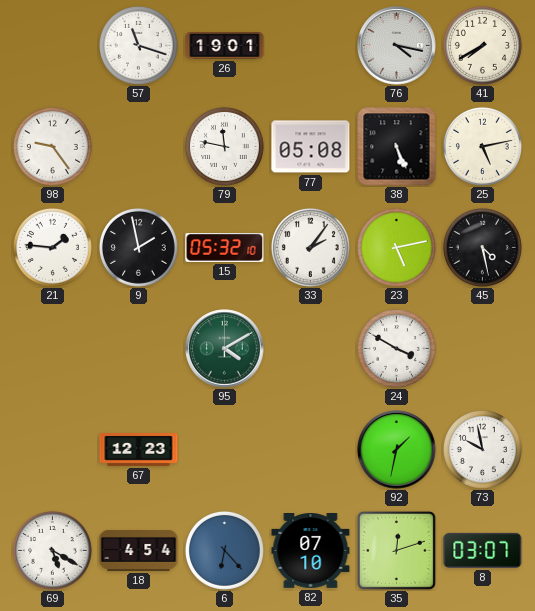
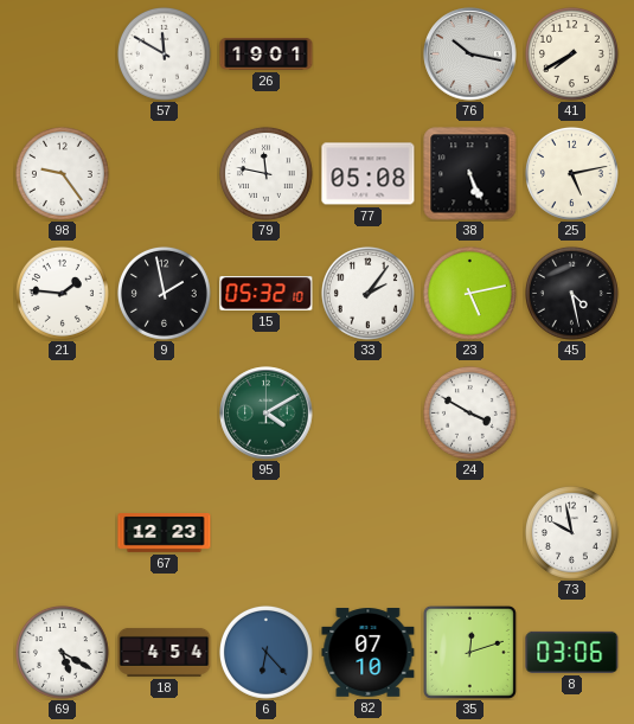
57: 11:18 -> 11:50 (164, 53)
76: 4:17 -> 10:17 (470, 55)
92: 1:32 -> none (397, 450)
8: 03:07 -> 03:06 (572, 652)
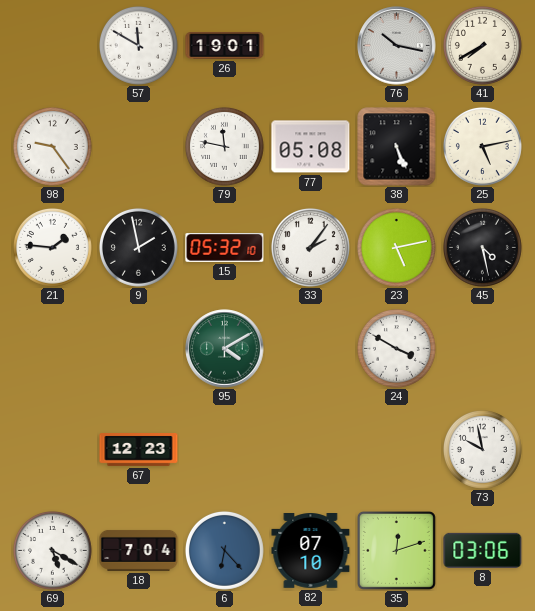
18: 4:54 -> 7:04 (139, 550)
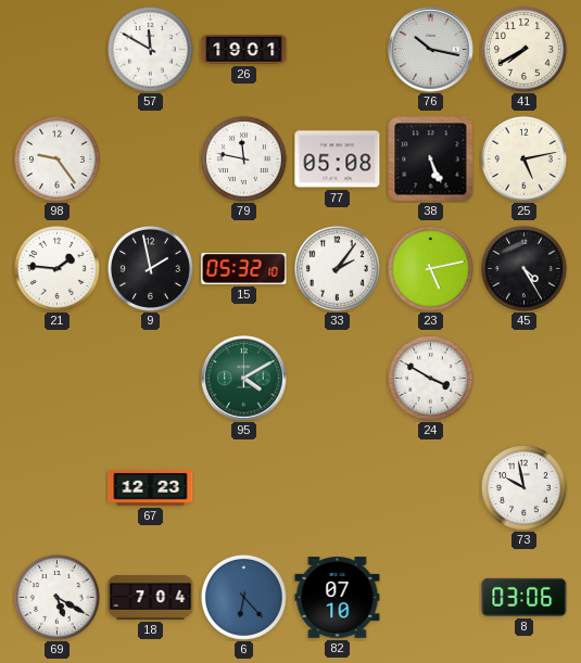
45: 4:28 -> 4:25 (523, 268)
35: 12:12 -> none (396, 550)
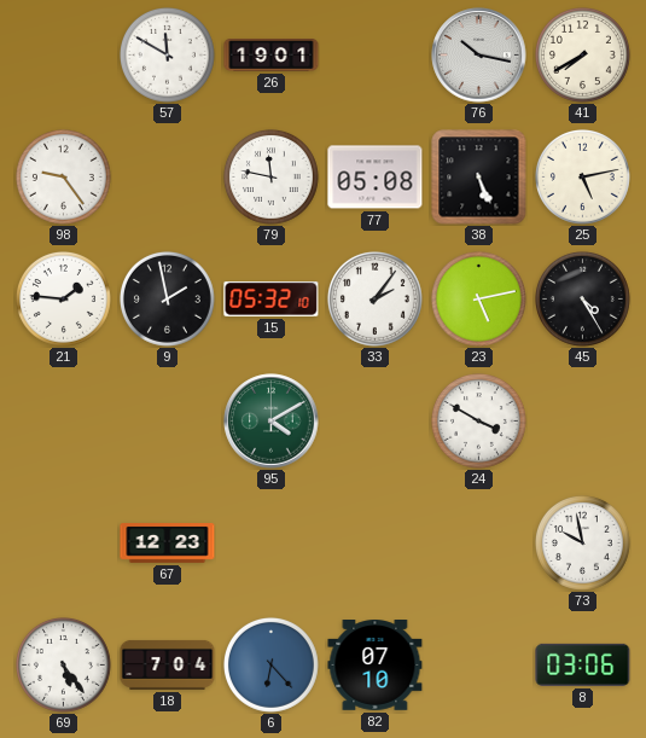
69: 5:20 -> 5:24 (63, 664)
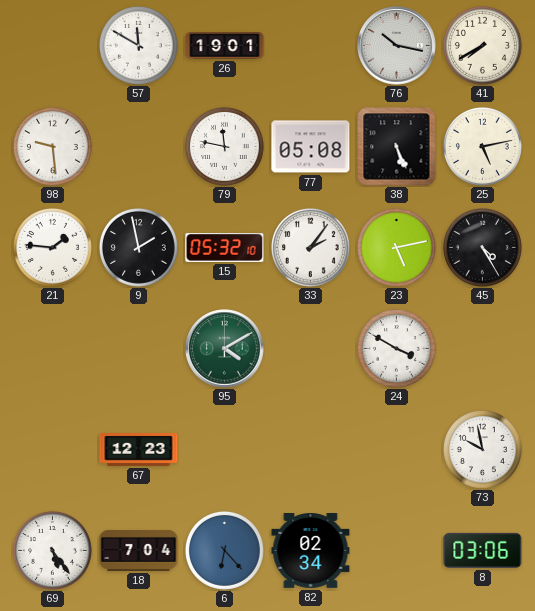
98: 9:24 -> 9:29 (52, 146)
82: 07:10 -> 02:34 (311, 551)
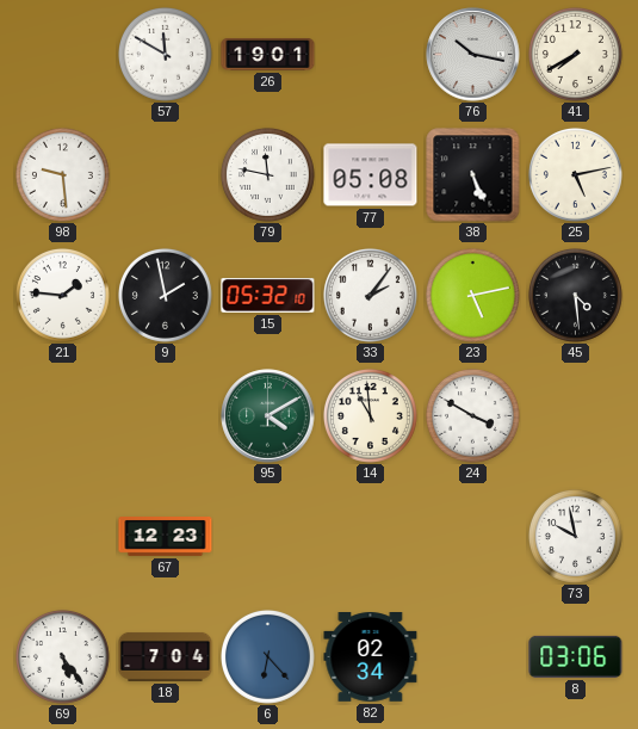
45: 4:25 -> 4:29 (575, 295)
14: none -> 10:59 (370, 415)
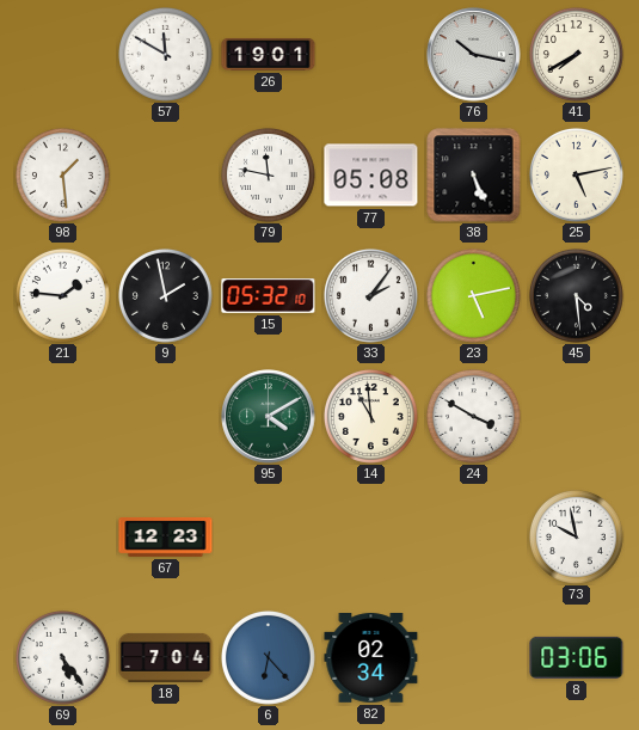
98: 9:29 -> 1:29 (62, 174)
